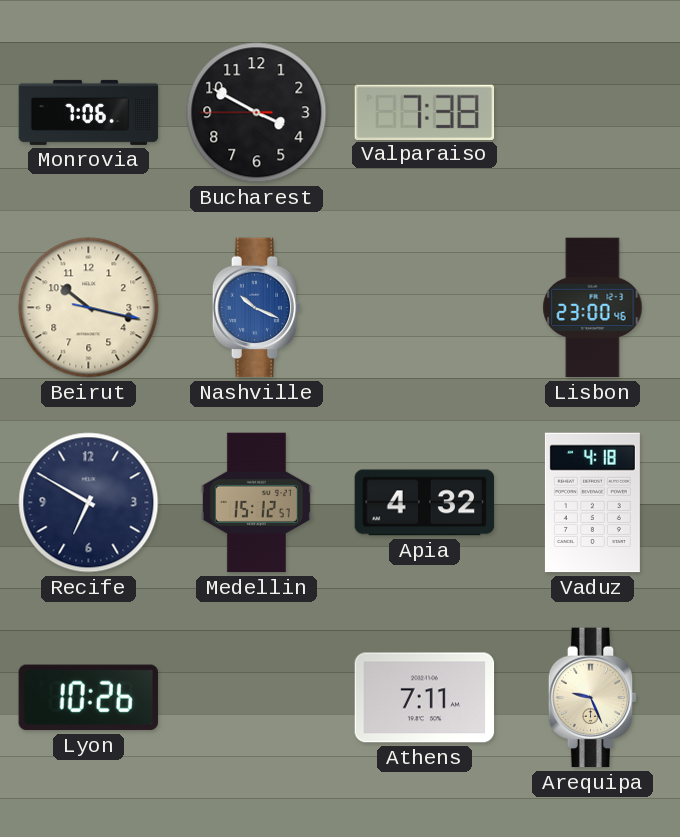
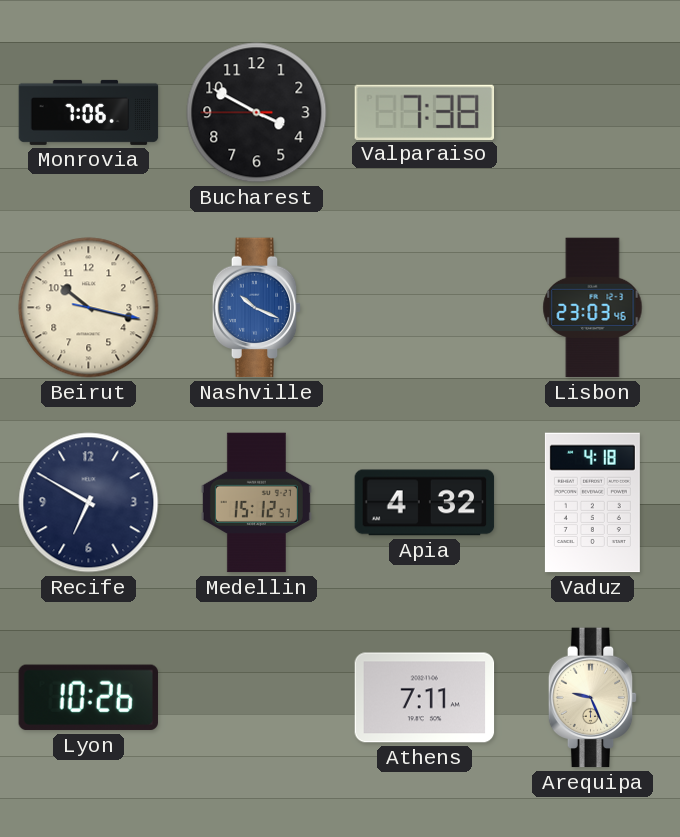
Lisbon: 23:00 -> 23:03 (593, 308)
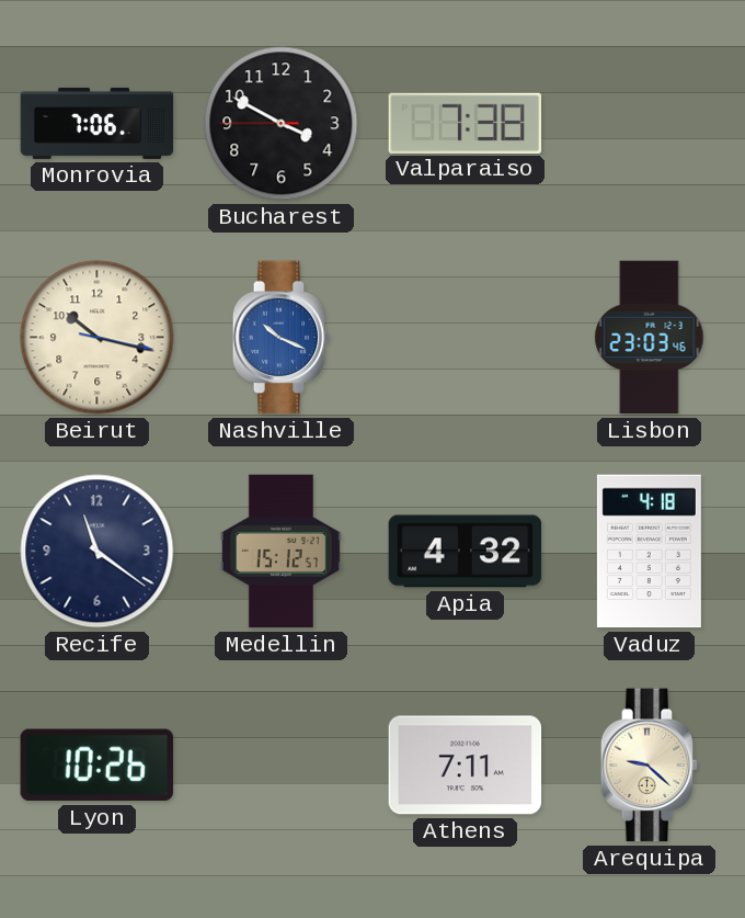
Recife: 6:50 -> 11:21 (98, 552)
Arequipa: 9:26 -> 9:22 (650, 766)
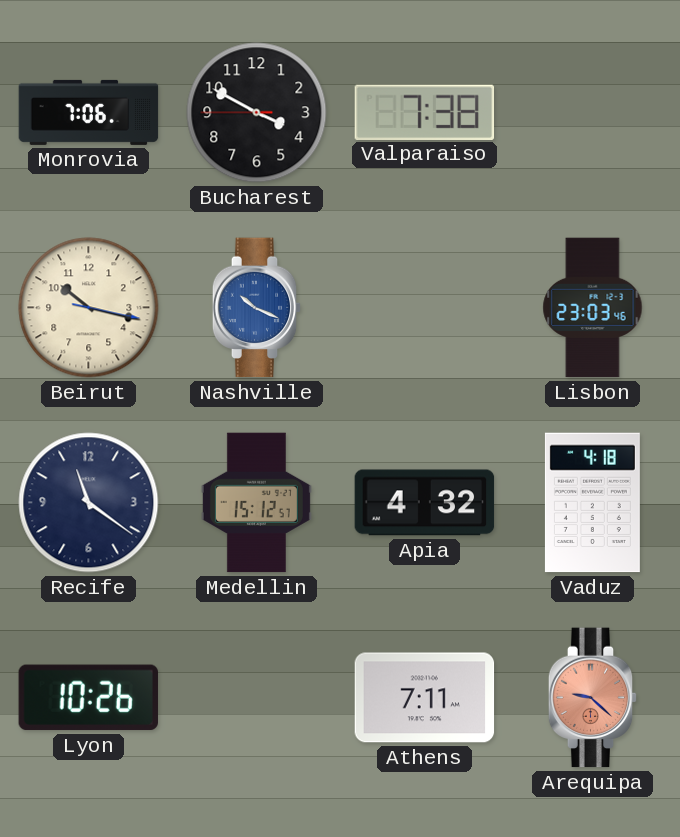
Arequipa dial: cream -> salmon (593, 698)
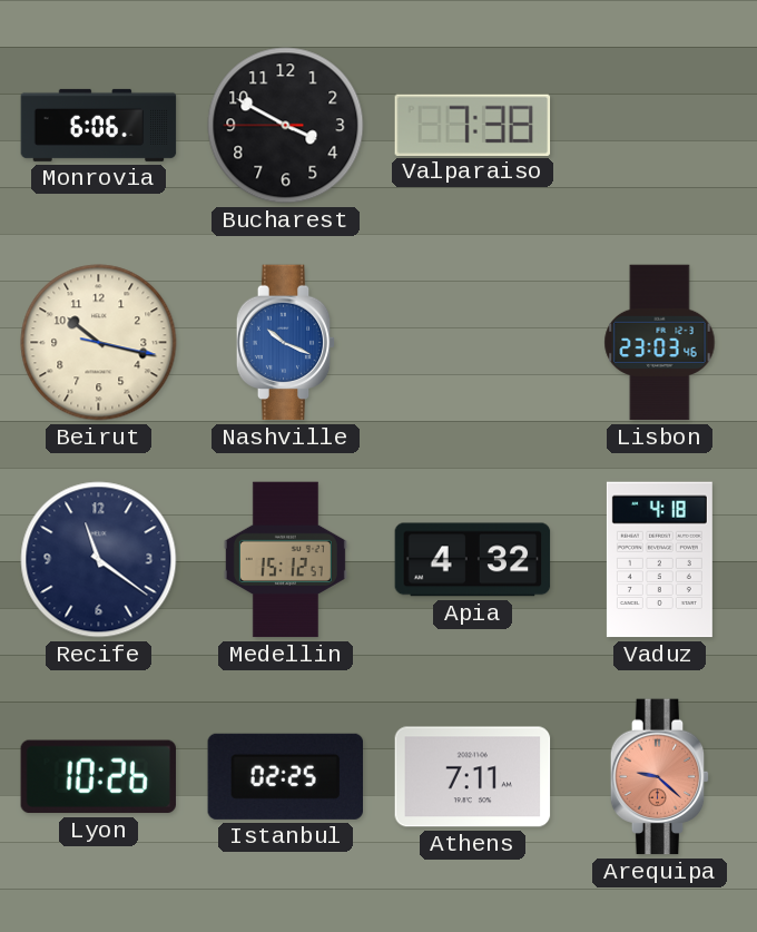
Monrovia: 7:06 -> 6:06 (99, 125)
Istanbul: none -> 02:25 (285, 776)
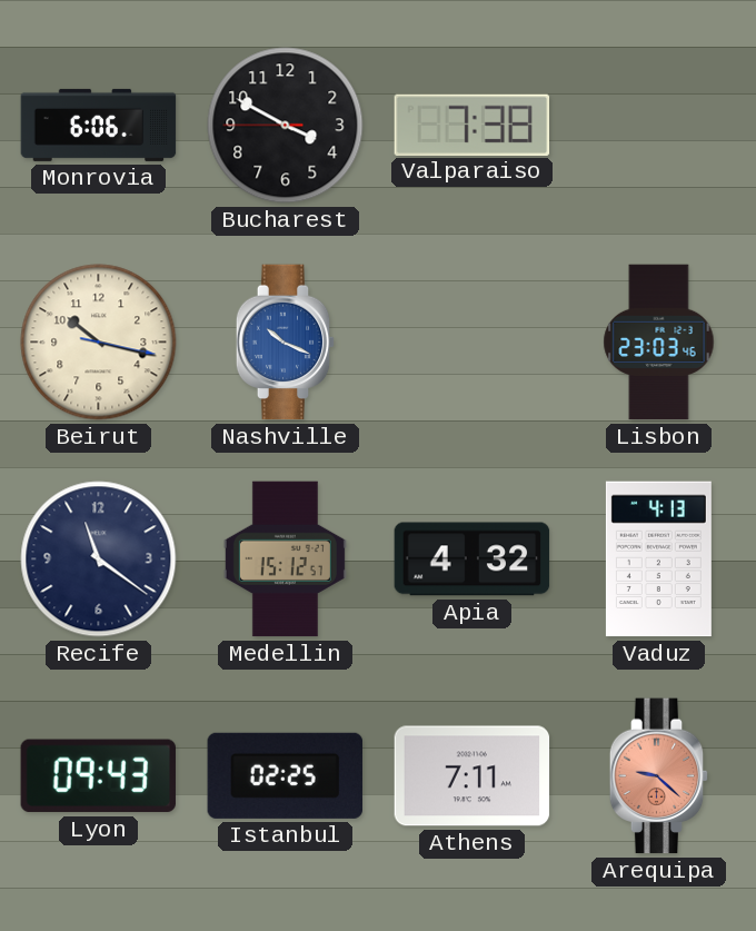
Vaduz: 4:18 -> 4:13 (658, 559)
Lyon: 10:26 -> 09:43 (98, 776)
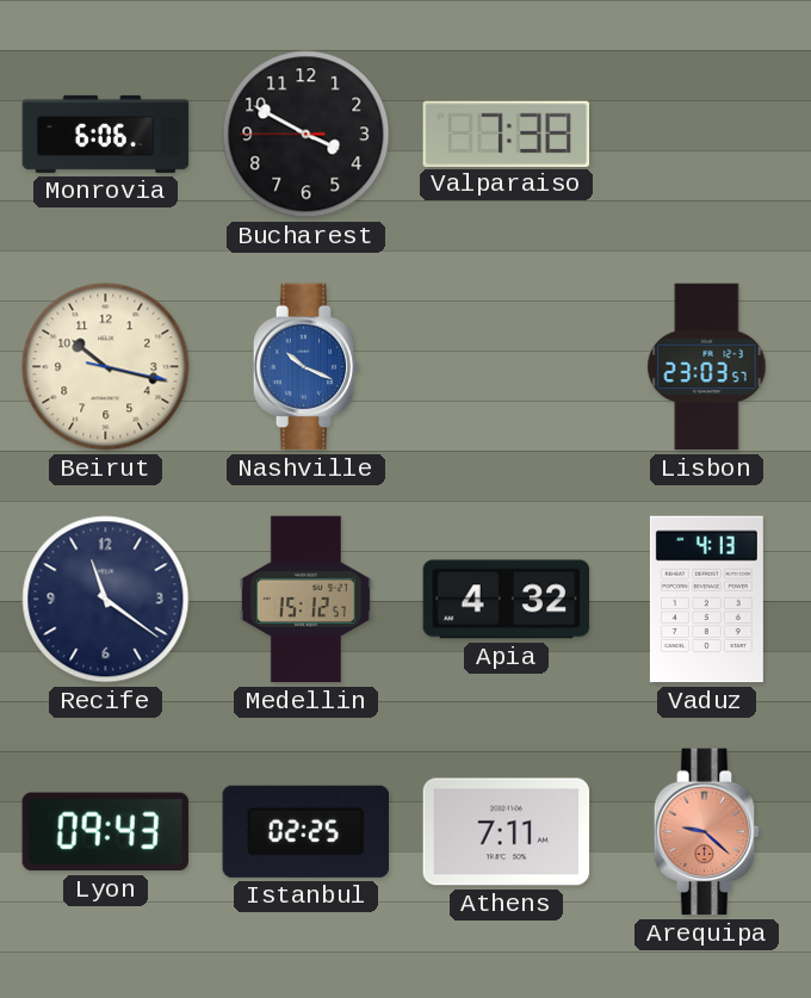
Lisbon: 23:03:46 -> 23:03:57 (707, 367)
